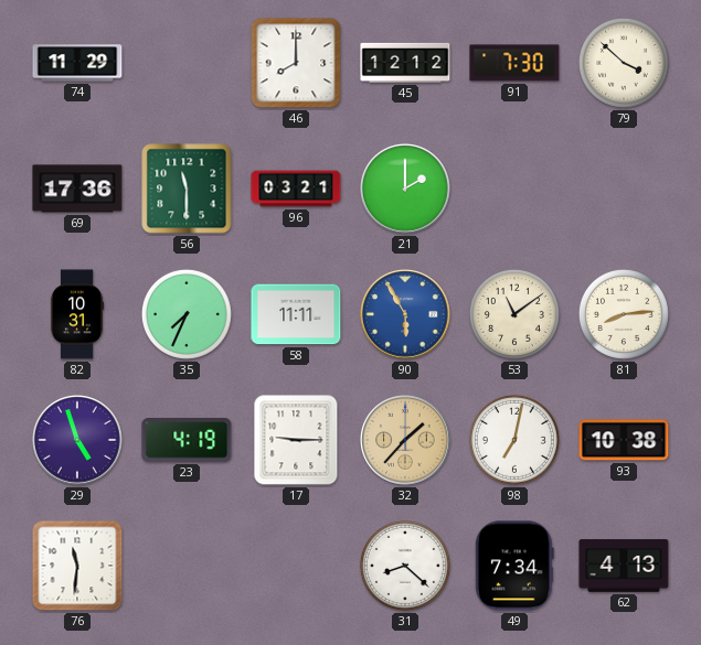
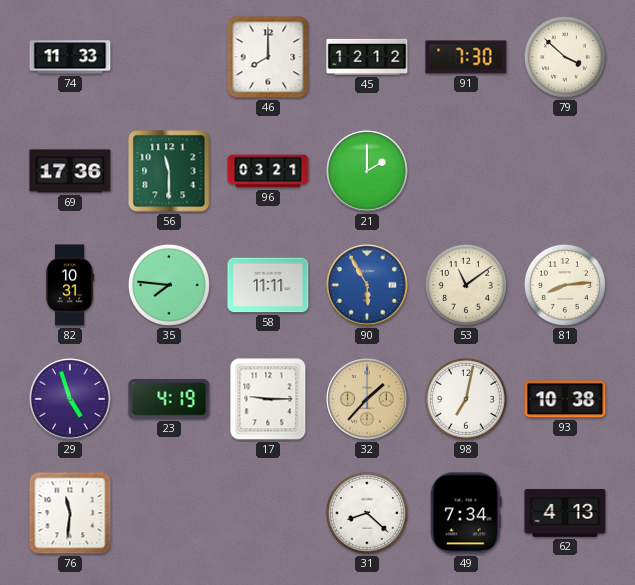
74: 11:29 -> 11:33 (70, 57)
35: 7:34 -> 7:46 (169, 285)
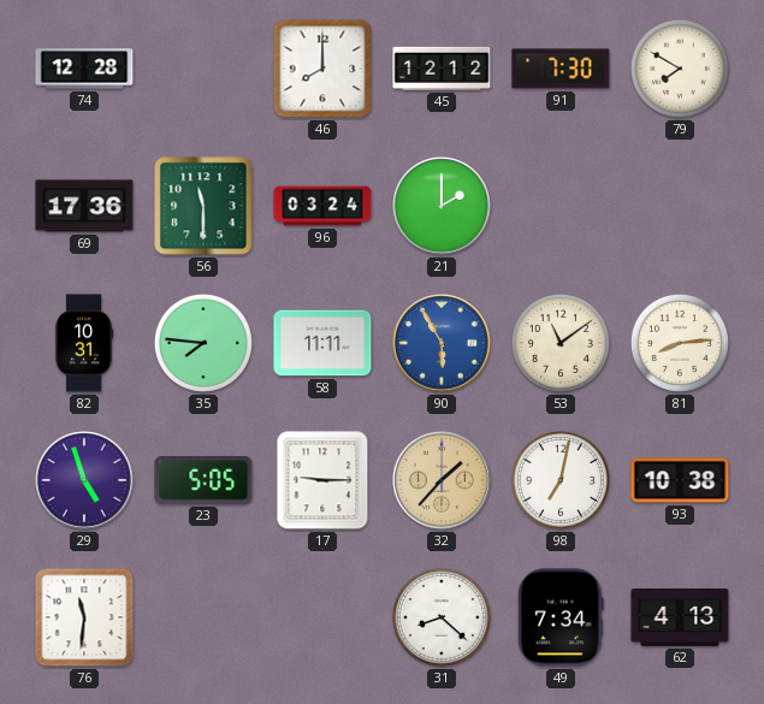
74: 11:33 -> 12:28 (84, 69)
79: 3:52 -> 7:50 (680, 69)
96: 03:21 -> 03:24 (322, 206)
23: 4:19 -> 5:05 (203, 481)
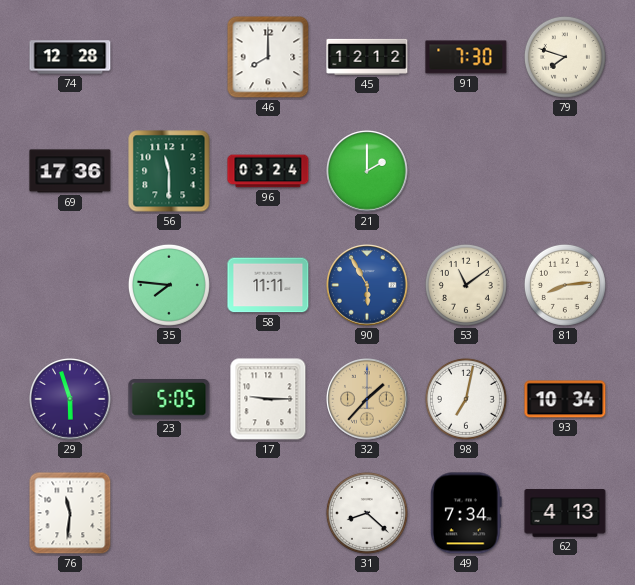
79: 7:50 -> 7:48 (565, 57)
82: 10:31 -> none (84, 343)
29: 4:57 -> 5:57 (70, 399)
93: 10:38 -> 10:34 (565, 399)
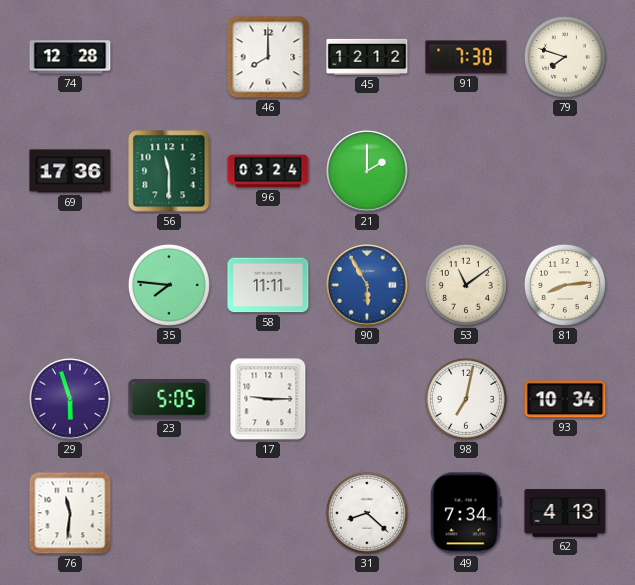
32: 1:37 -> none (367, 399)
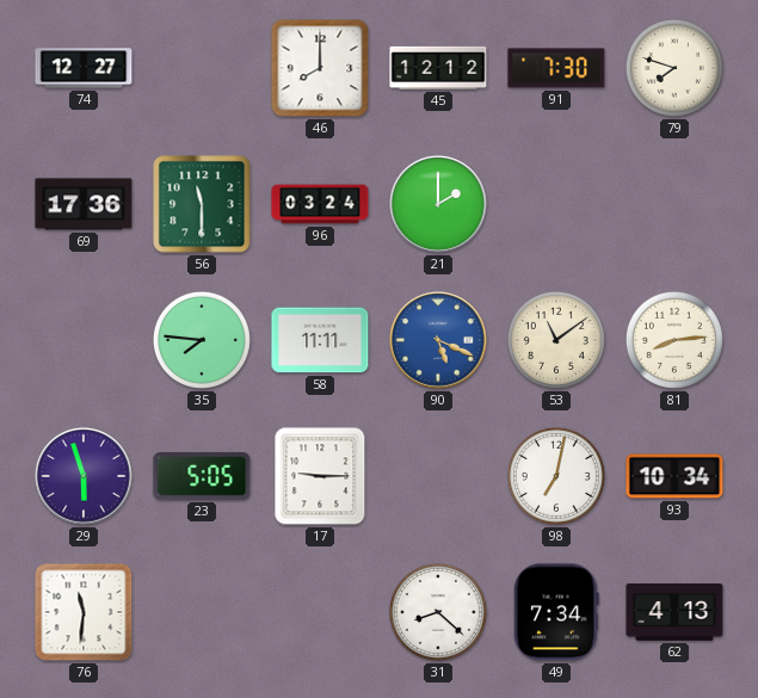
74: 12:28 -> 12:27 (84, 68)
90: 5:55 -> 5:19 (438, 340)
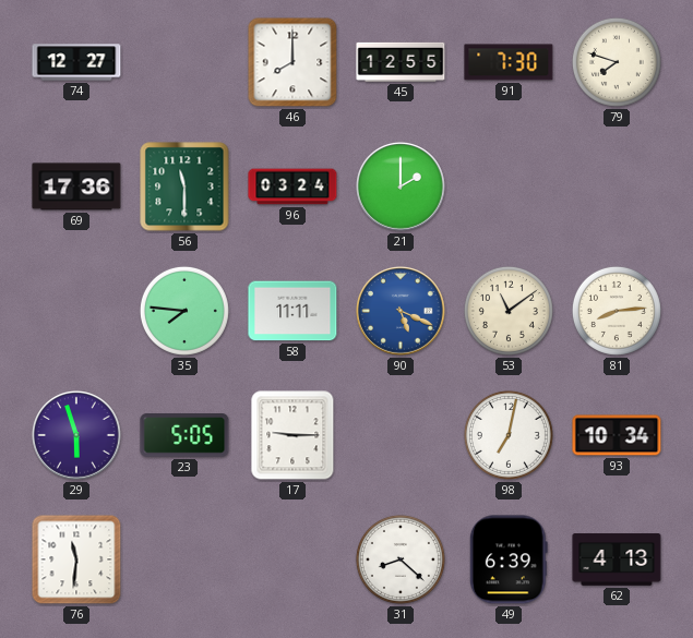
45: 12:12 -> 12:55 (401, 62)
49: 7:34 -> 6:39 (509, 559)
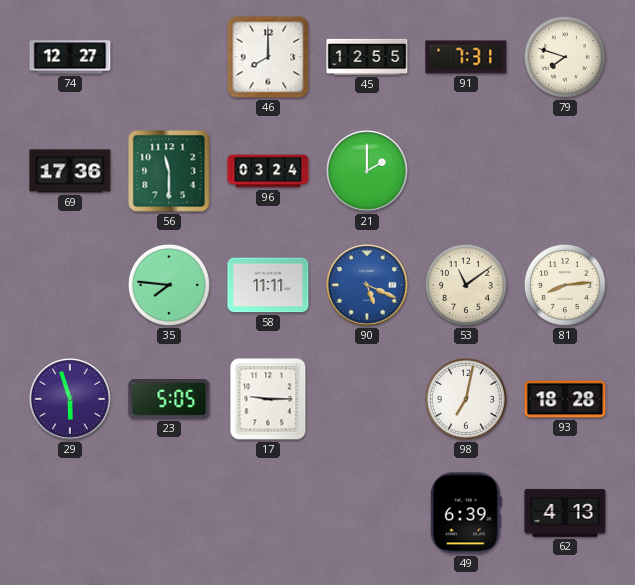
91: 7:30 -> 7:31 (466, 57)
93: 10:34 -> 18:28 (565, 399)
76: 11:31 -> none (76, 559)
31: 8:22 -> none (401, 559)
